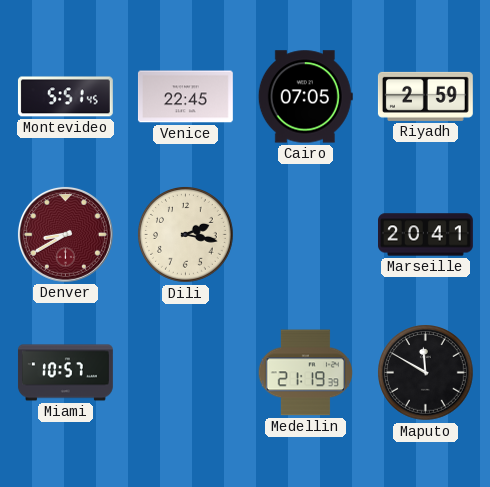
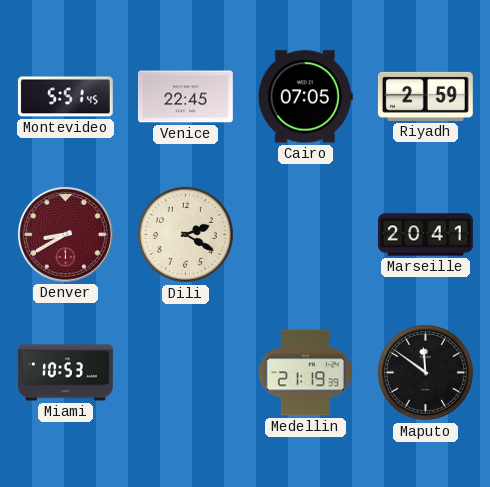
Dili: 2:17 -> 2:20 (186, 235)
Miami: 10:57 -> 10:53 (65, 373)
Maputo: 11:50 -> 11:51 (426, 373)
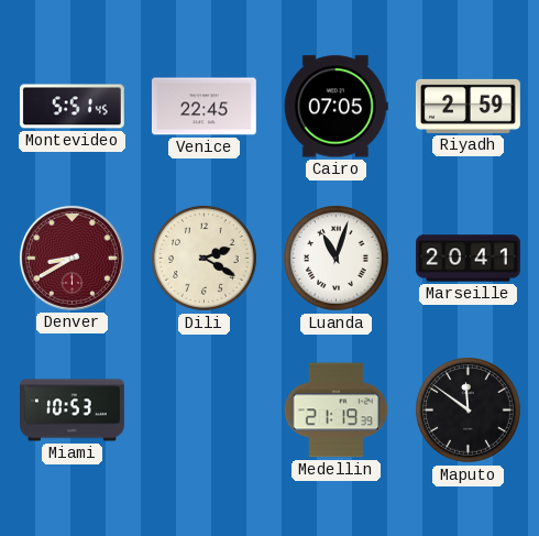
Luanda: none -> 11:03 (337, 259)
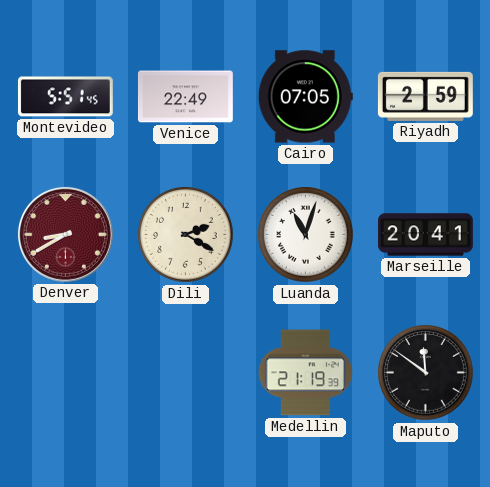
Venice: 22:45 -> 22:49 (185, 97)
Miami: 10:53 -> none (71, 411)
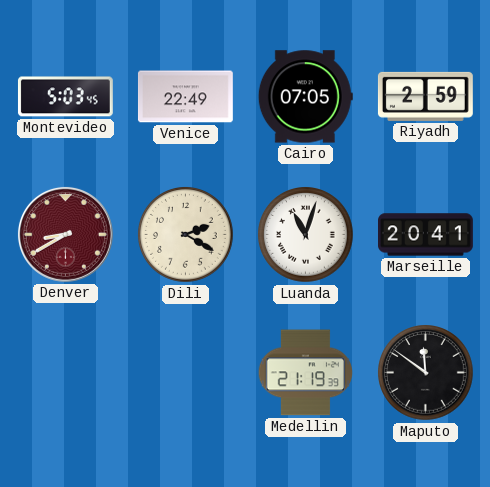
Montevideo: 5:51 -> 5:03 (65, 97)
